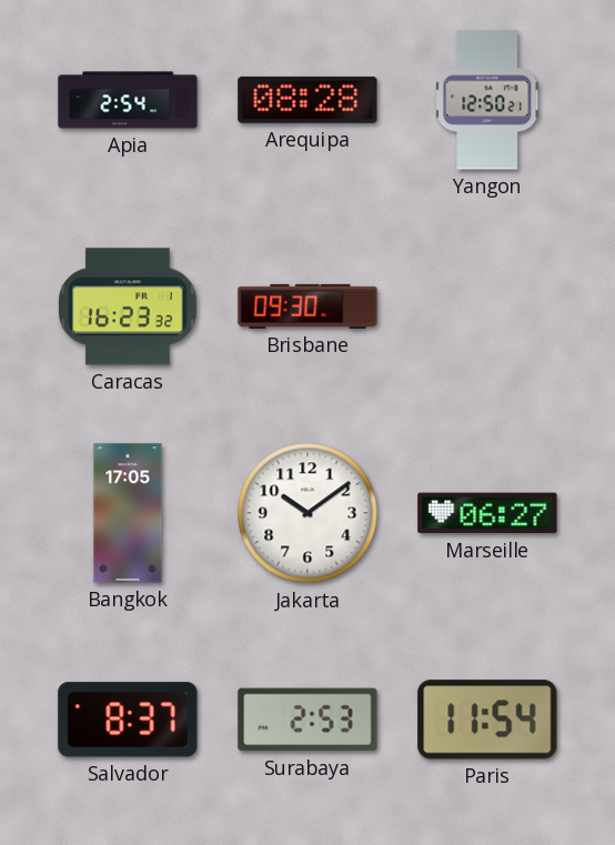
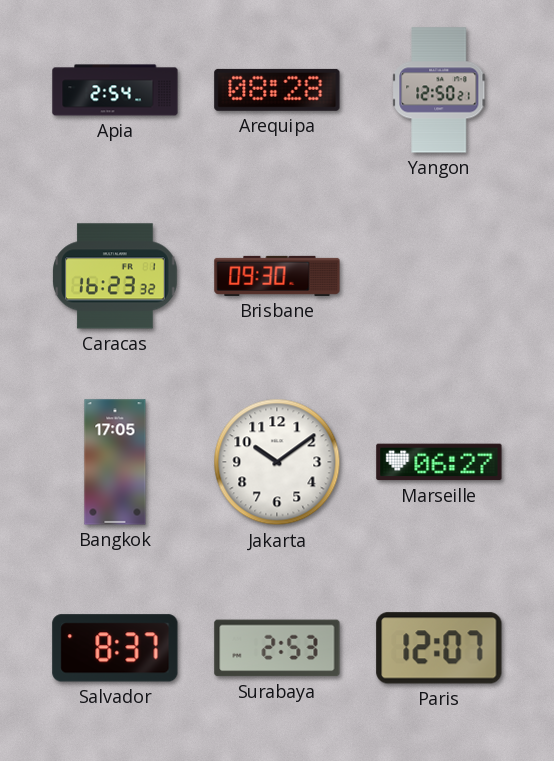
Paris: 11:54 -> 12:07 (439, 648)
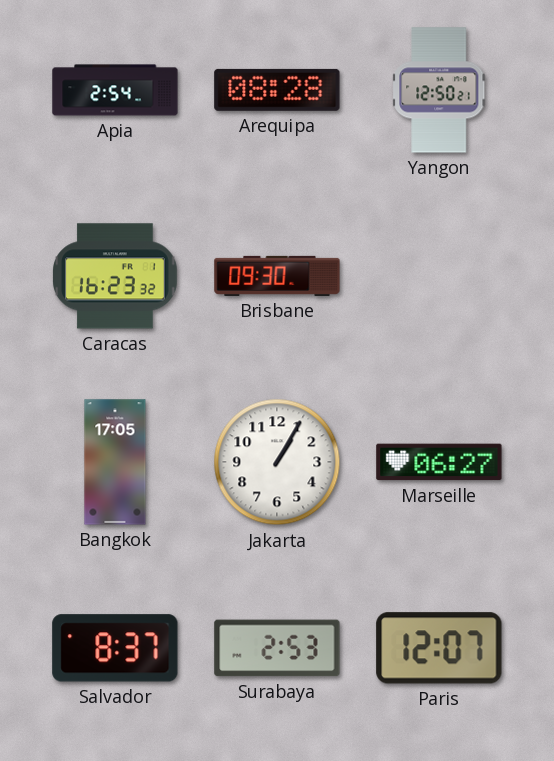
Jakarta: 10:09 -> 1:05 (277, 462)
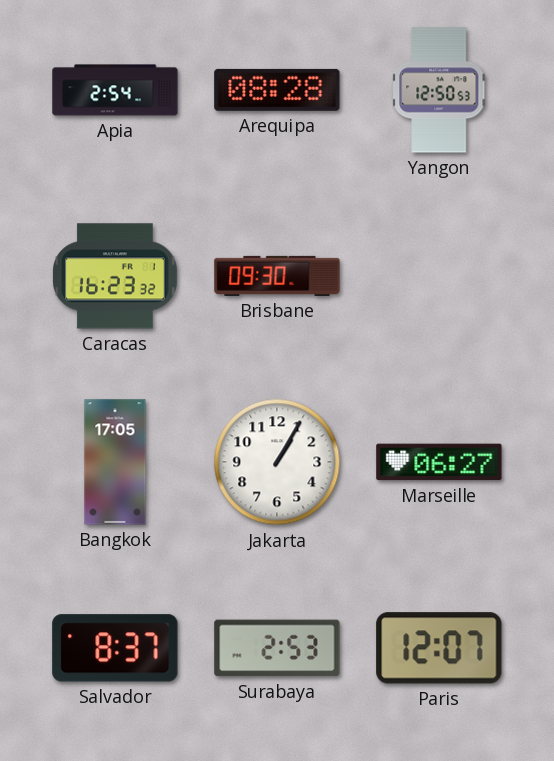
Yangon: 12:50:21 -> 12:50:53 (440, 90)
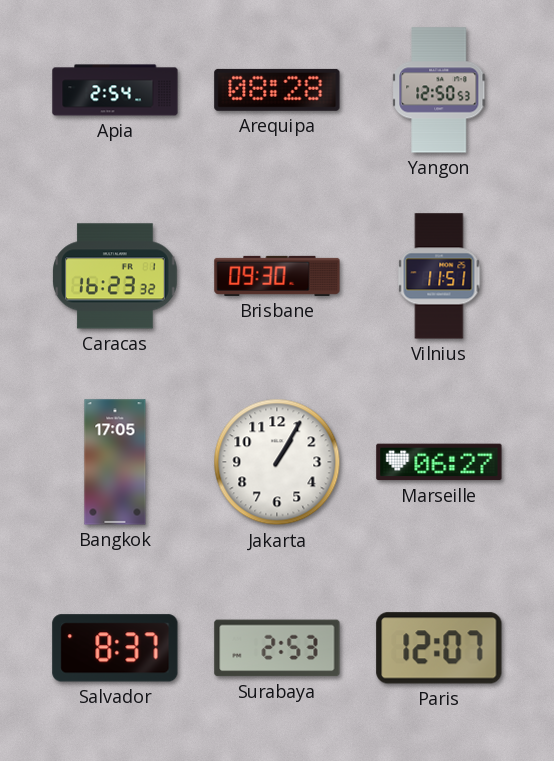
Vilnius: none -> 11:51 (439, 276)
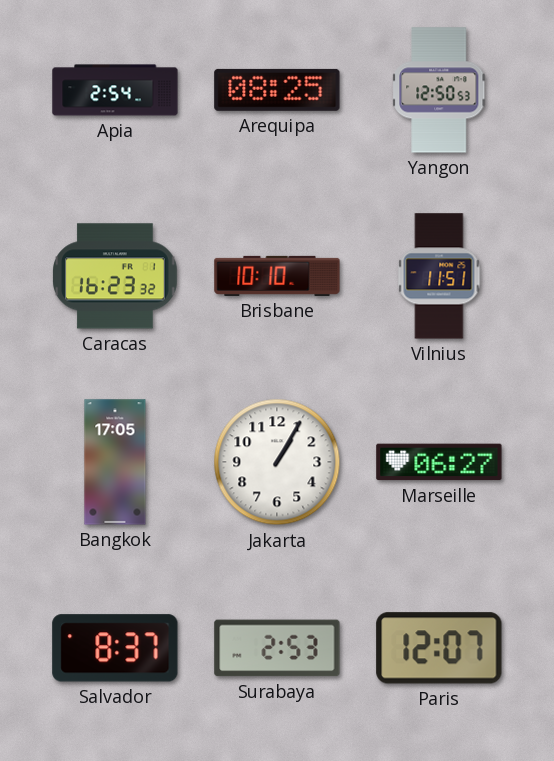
Arequipa: 08:28 -> 08:25 (277, 90)
Brisbane: 09:30 -> 10:10 (277, 276)
